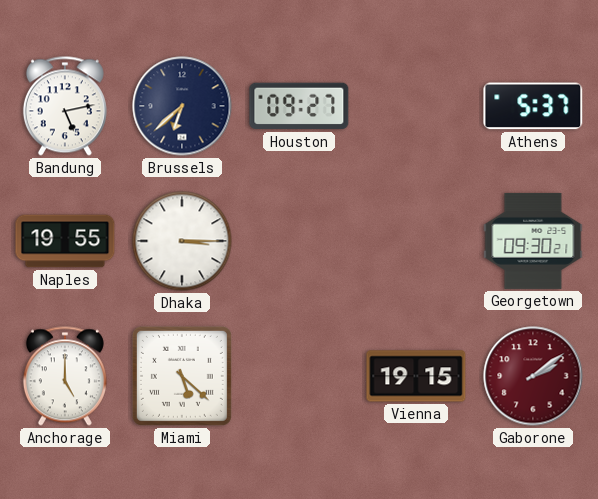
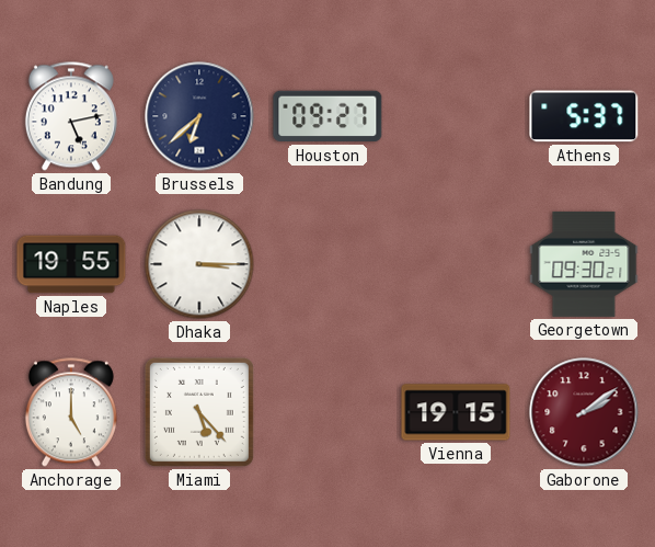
Miami: 5:22 -> 5:23 (199, 412)
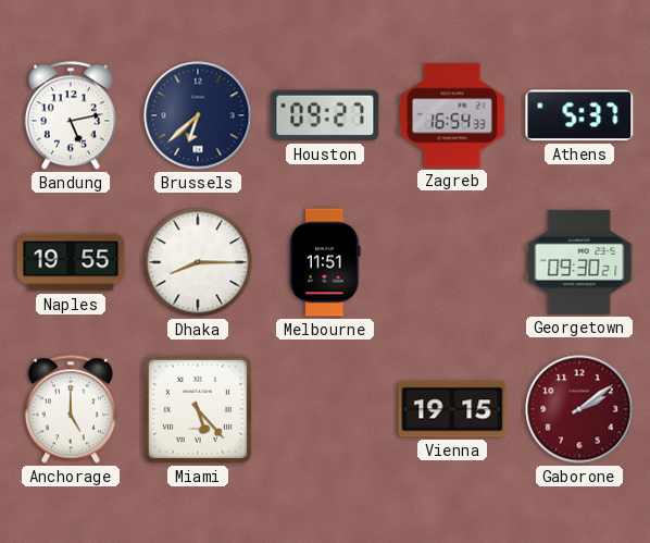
Zagreb: none -> 16:54 (452, 115)
Dhaka: 3:15 -> 8:15 (198, 262)
Melbourne: none -> 11:51 (325, 262)
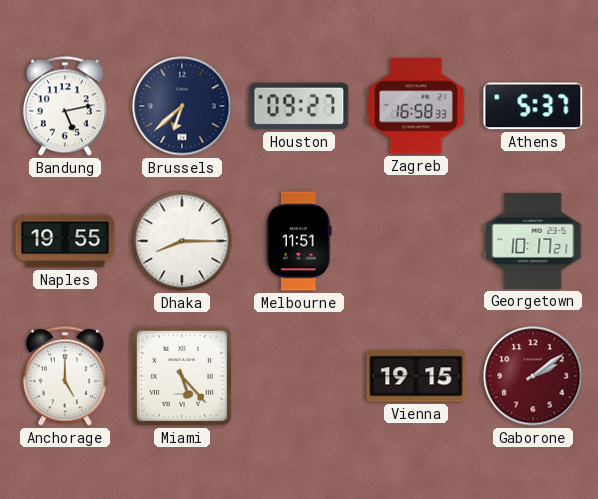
Zagreb: 16:54 -> 16:58 (416, 106)
Georgetown: 09:30 -> 10:17 (533, 241)
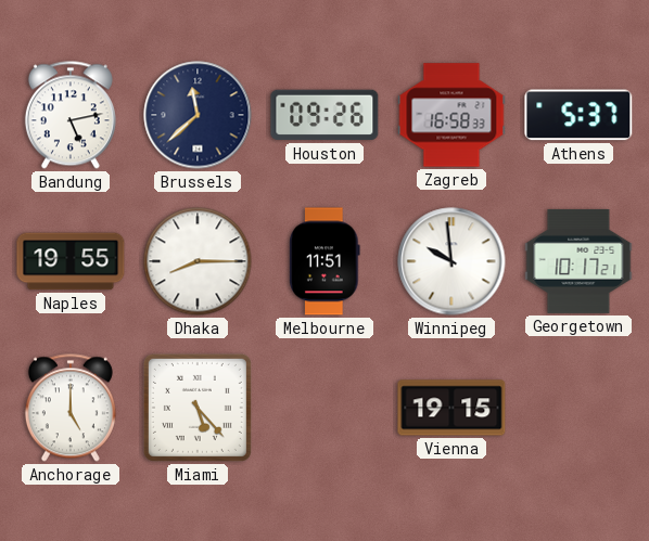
Brussels: 6:38 -> 11:38 (198, 115)
Houston: 09:27 -> 09:26 (324, 115)
Winnipeg: none -> 9:59 (451, 261)
Gaborone: 2:09 -> none (533, 376)
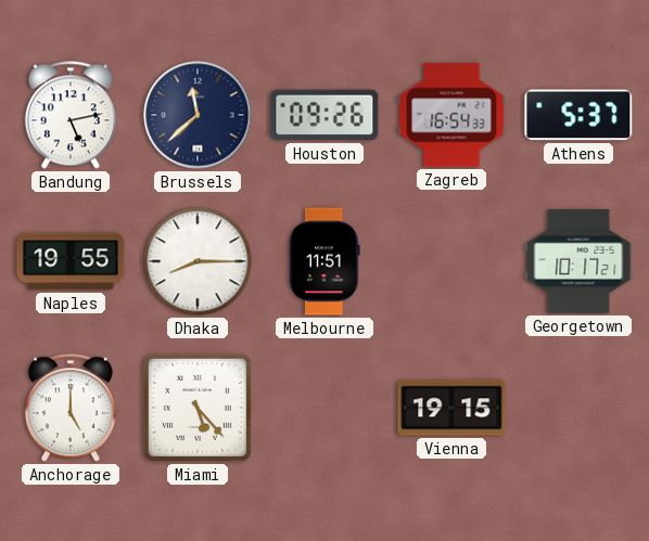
Zagreb: 16:58 -> 16:54 (451, 115)
Winnipeg: 9:59 -> none (451, 261)
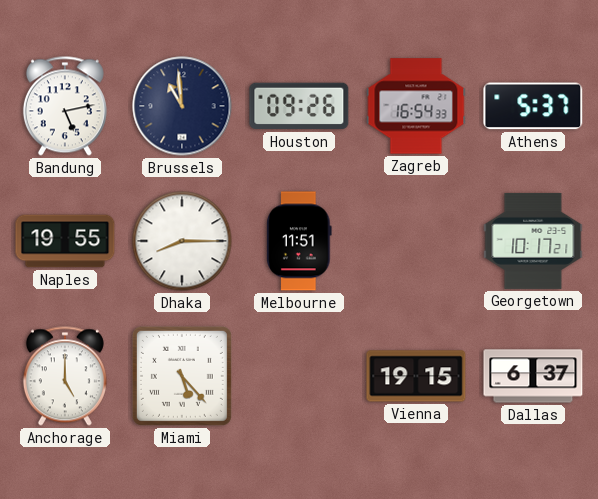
Brussels: 11:38 -> 10:59 (182, 106)
Dallas: none -> 6:37 (533, 376)
